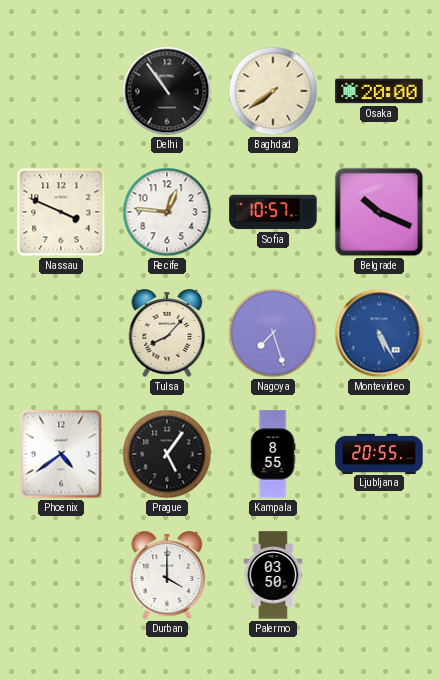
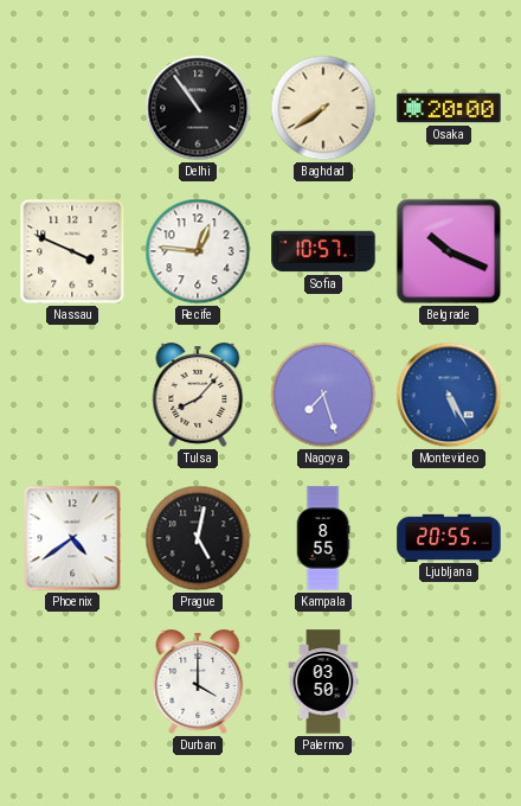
Prague: 5:06 -> 5:02 (198, 538)
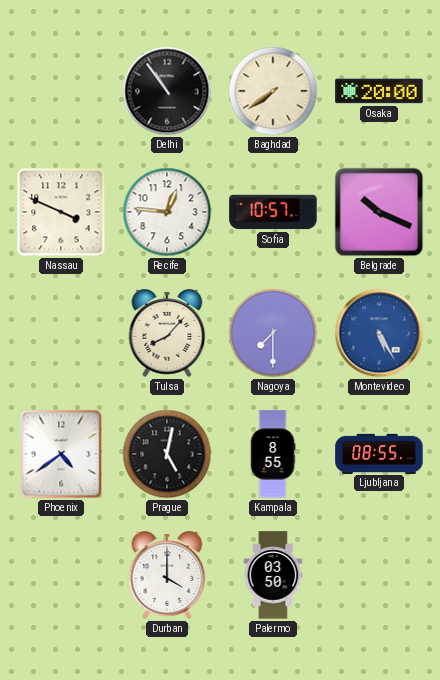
Nagoya: 7:27 -> 7:30 (273, 333)
Ljubljana: 20:55 -> 08:55 (379, 453)
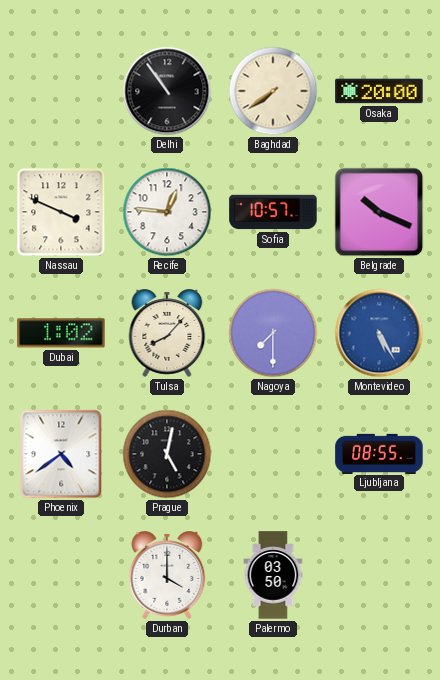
Dubai: none -> 1:02 (61, 333)
Kampala: 8:55 -> none (273, 454)
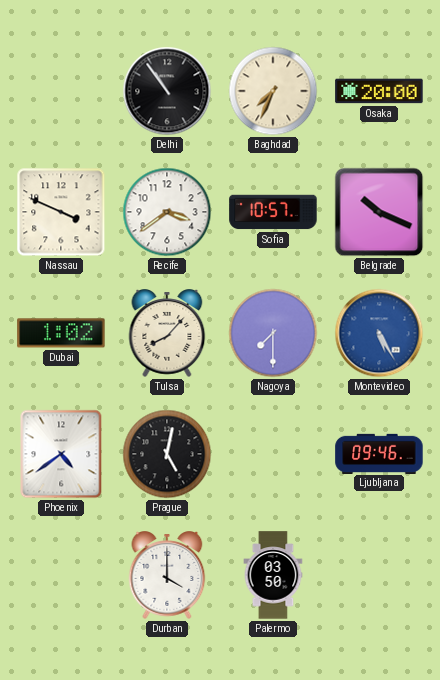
Baghdad: 7:39 -> 7:34 (273, 91)
Recife: 12:46 -> 3:39 (167, 212)
Ljubljana: 08:55 -> 09:46 (379, 453)
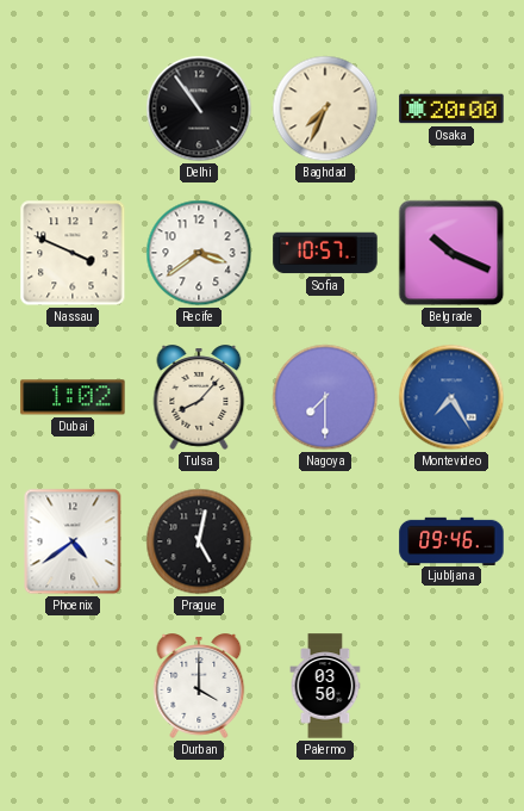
Montevideo: 5:25 -> 7:25 (451, 397)
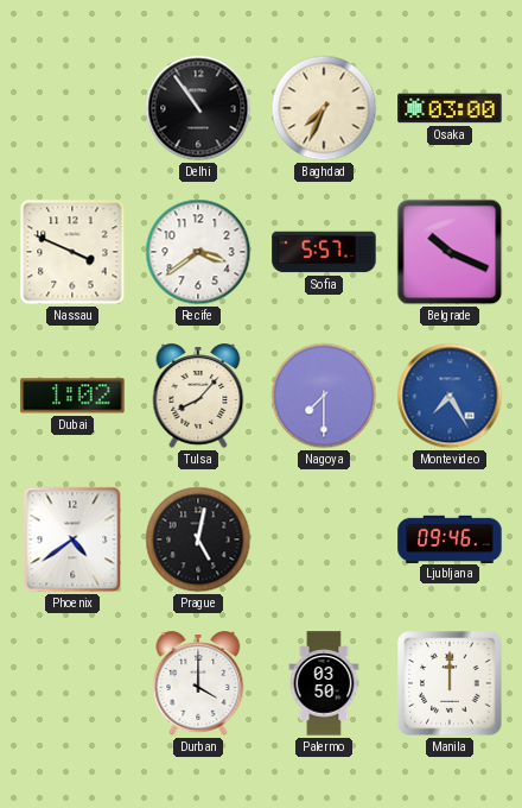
Osaka: 20:00 -> 03:00 (450, 108)
Sofia: 10:57 -> 5:57 (324, 252)
Manila: none -> 12:00 (450, 683)
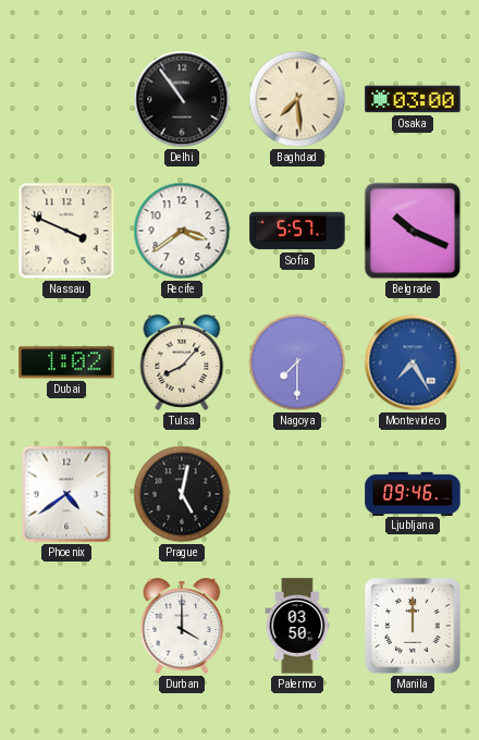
Baghdad: 7:34 -> 7:29 (297, 99)
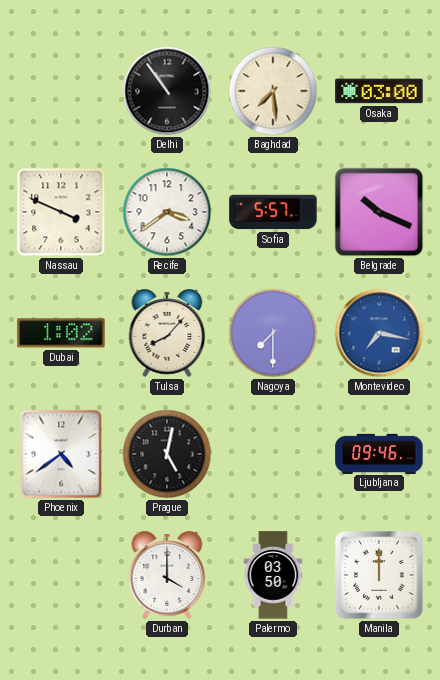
Montevideo: 7:25 -> 7:17 (379, 333)
